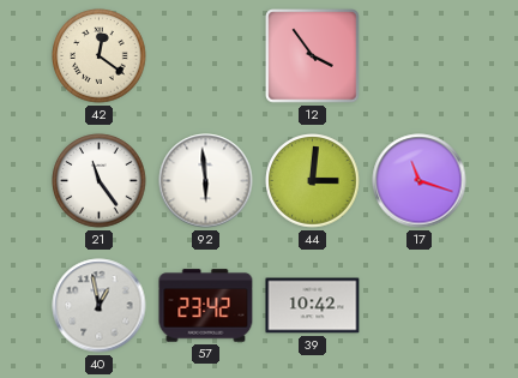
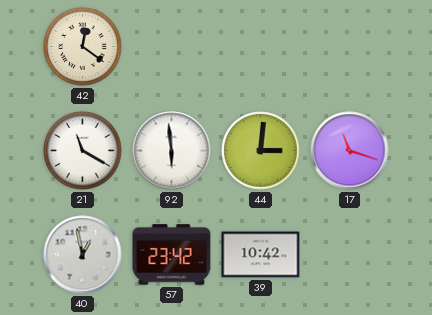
12: 3:54 -> none (313, 56)
21: 11:24 -> 11:20 (83, 151)
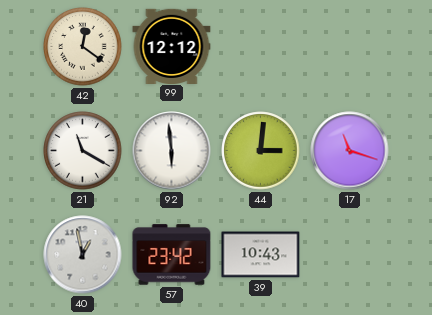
99: none -> 12:12 (172, 46)
39: 10:42 -> 10:43 (261, 255)
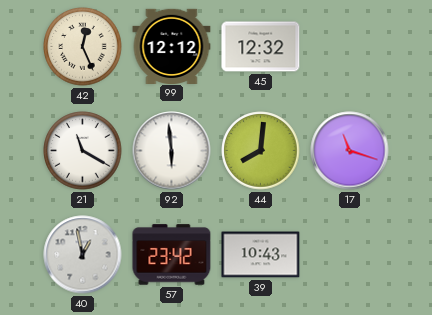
42: 12:21 -> 12:26 (83, 47)
45: none -> 12:32 (261, 47)
44: 3:01 -> 8:01 (261, 151)
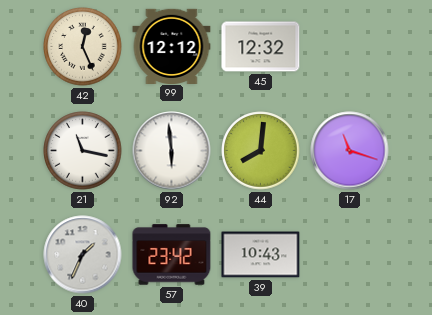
21: 11:20 -> 11:17 (83, 151)
40: 12:58 -> 1:34 (83, 255)
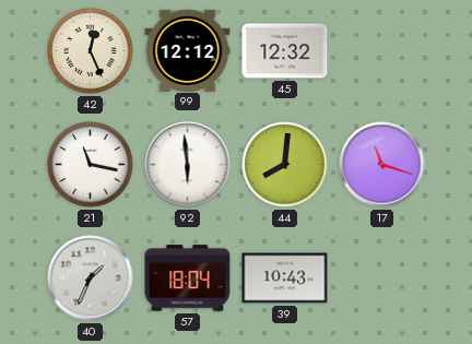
57: 23:42 -> 18:04 (188, 278)
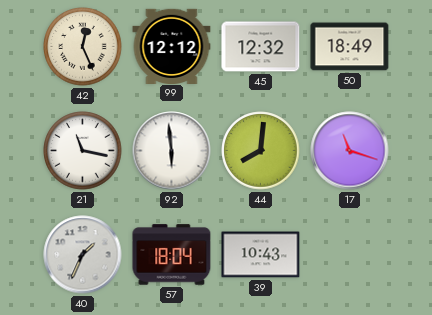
50: none -> 18:49 (350, 47)
